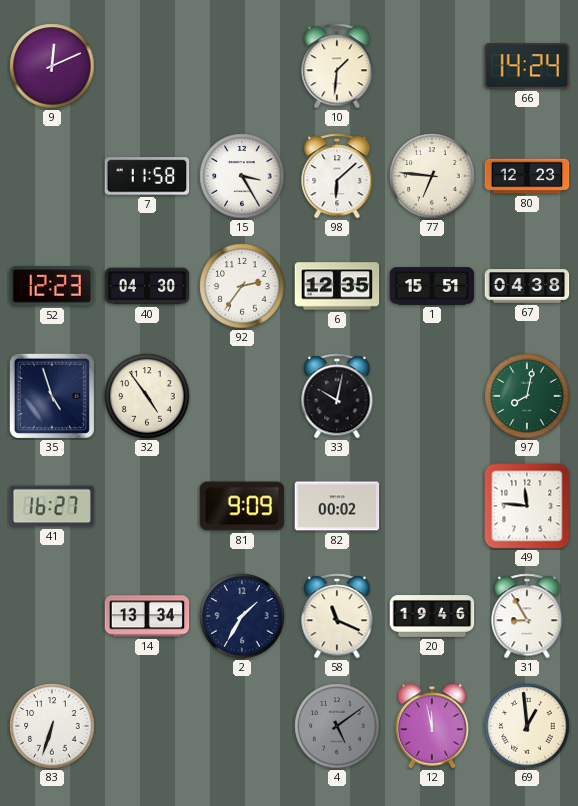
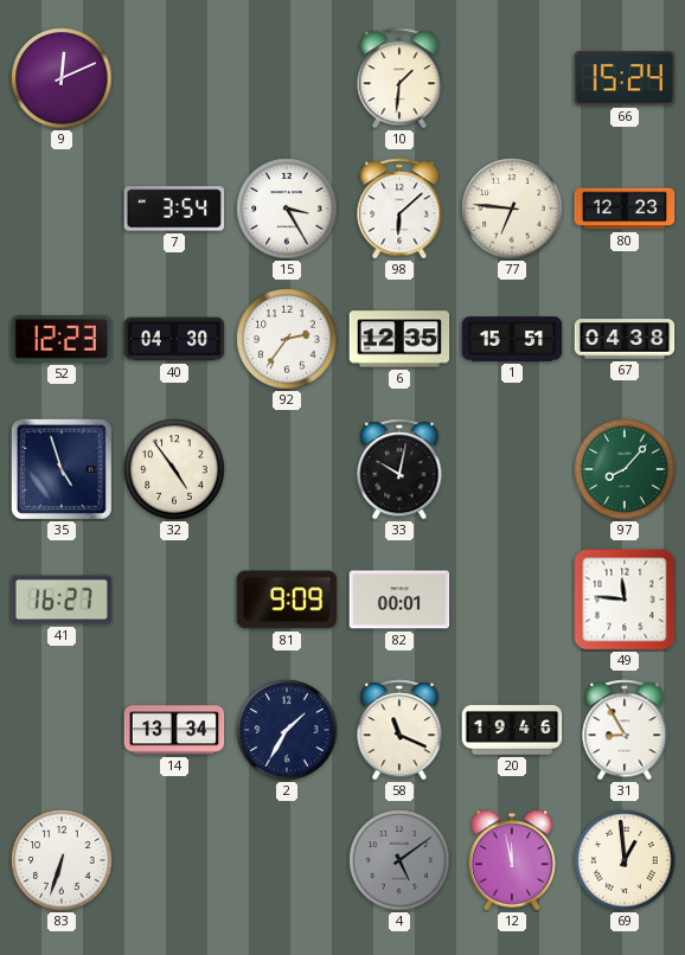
66: 14:24 -> 15:24 (625, 78)
7: 11:58 -> 3:54 (174, 209)
97: 8:02 -> 8:07 (625, 469)
82: 00:02 -> 00:01 (399, 600)
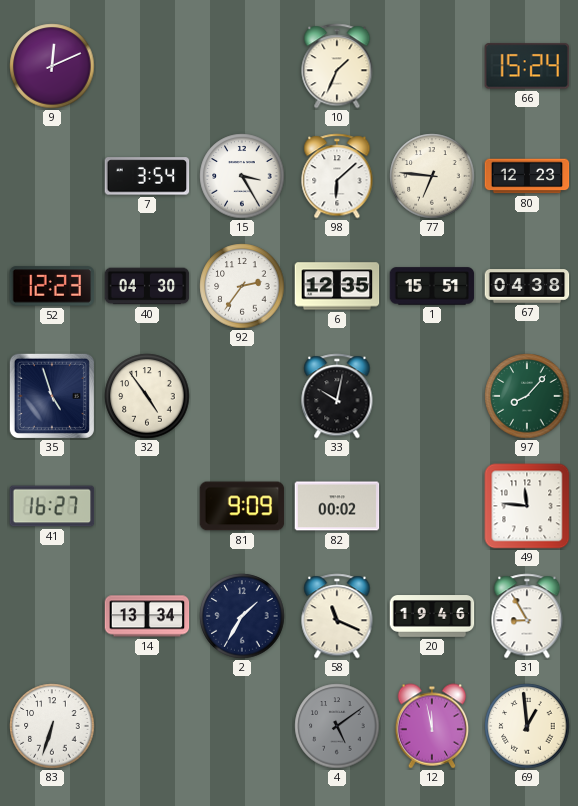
10: 1:31 -> 1:34 (337, 66)
82: 00:01 -> 00:02 (337, 506)
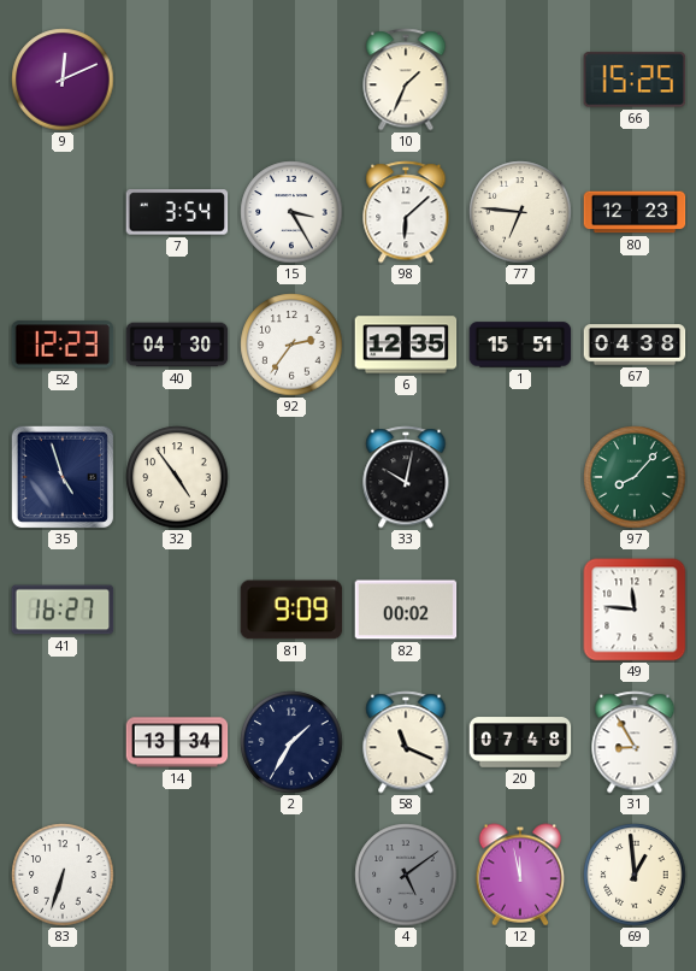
66: 15:24 -> 15:25 (635, 80)
20: 19:46 -> 07:48 (520, 742)
